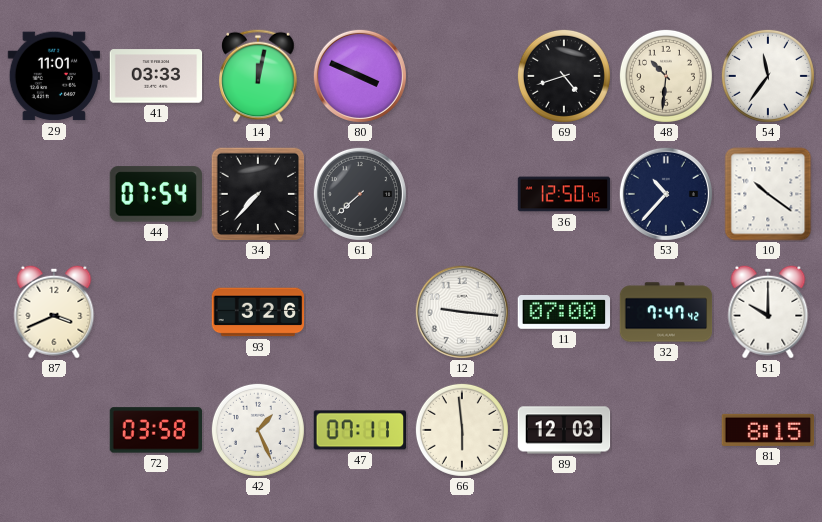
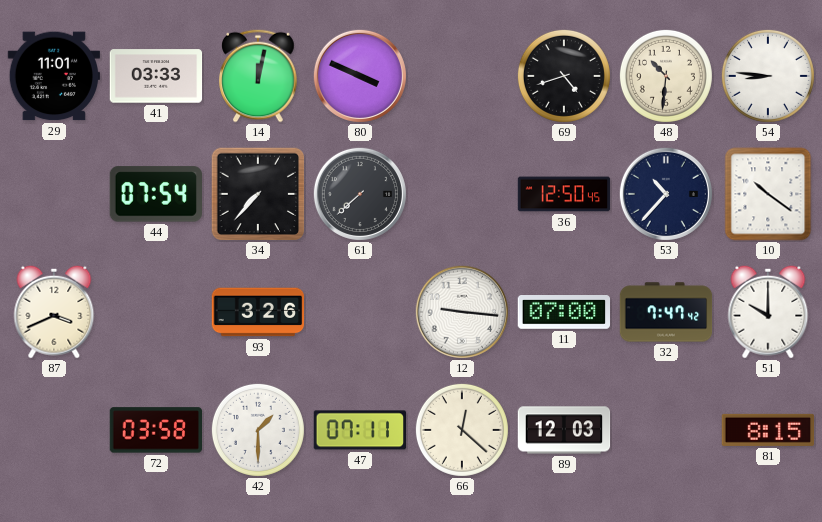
54: 11:36 -> 8:46 (768, 76)
42: 1:26 -> 1:30 (258, 430)
66: 5:59 -> 12:22 (462, 430)
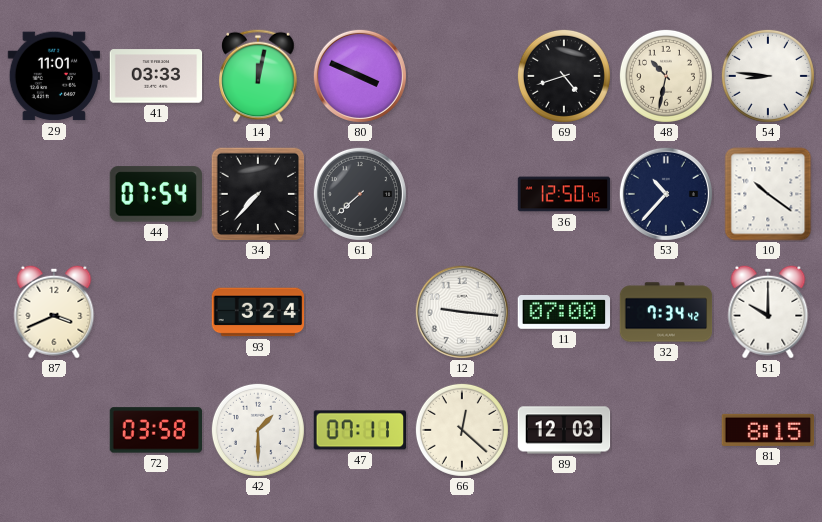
48: 10:31 -> 10:32 (666, 76)
93: 3:26 -> 3:24 (258, 312)
32: 7:47 -> 7:34 (666, 312)
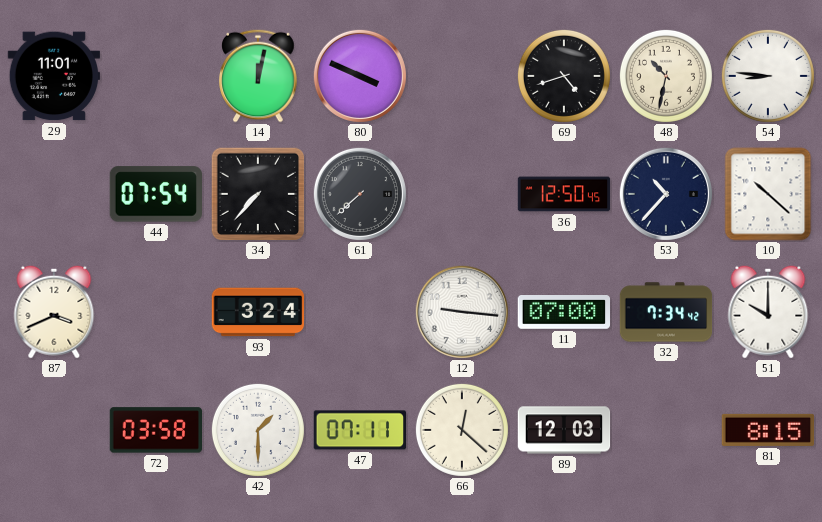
41: 03:33 -> none (156, 76)
10: 10:21 -> 10:22 (768, 194)
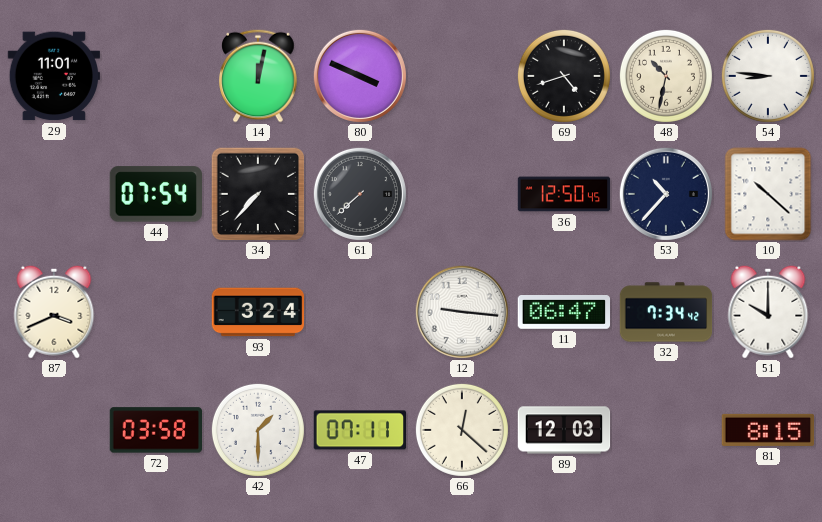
11: 07:00 -> 06:47 (564, 313)
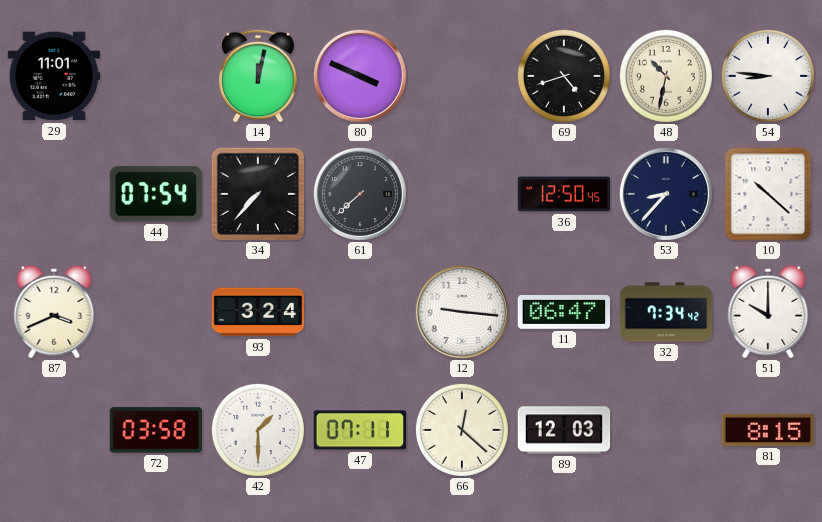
53: 10:37 -> 8:37 (666, 194)
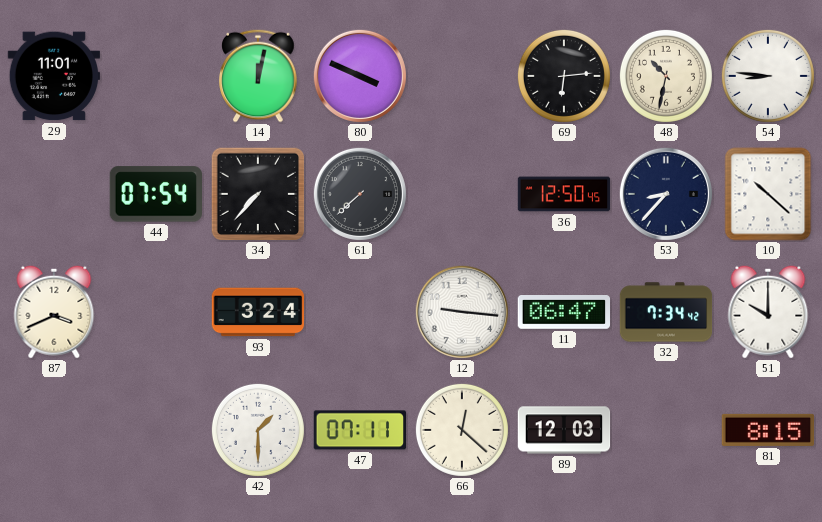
69: 4:42 -> 6:14 (564, 76)
72: 03:58 -> none (155, 430)
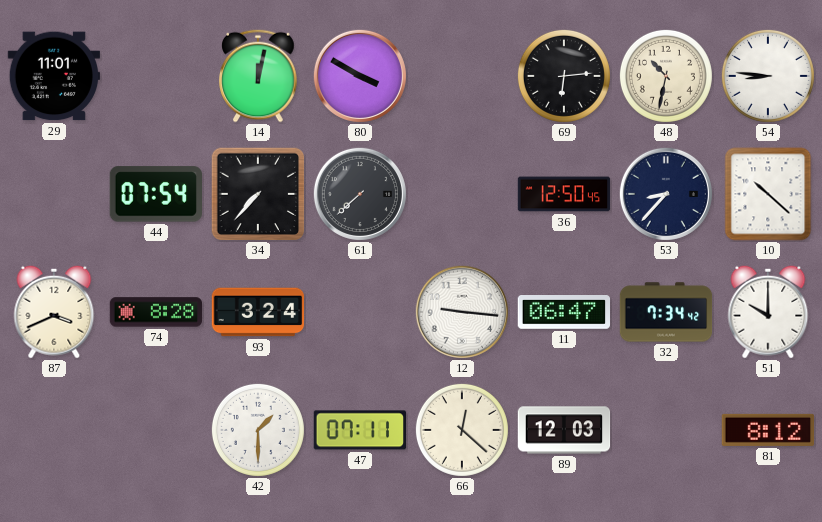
80: 3:49 -> 3:50 (360, 76)
74: none -> 8:28 (156, 312)
81: 8:15 -> 8:12 (768, 430)
